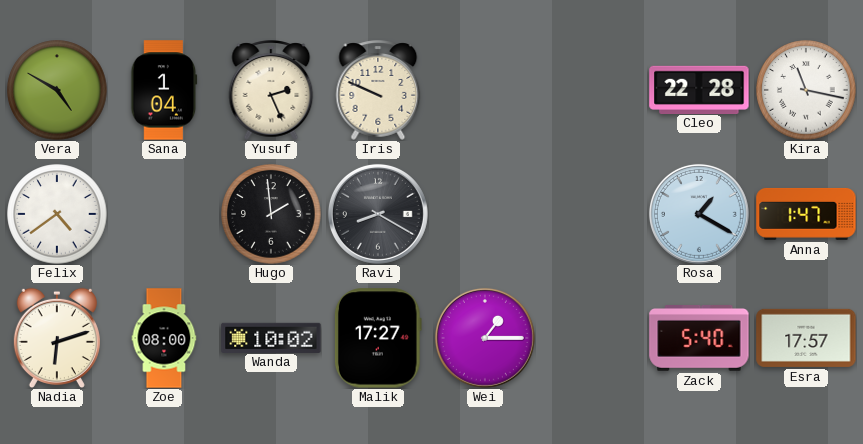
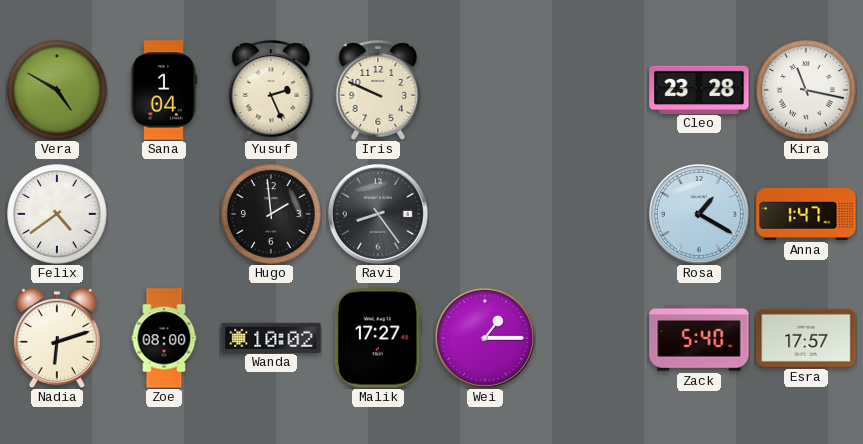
Cleo: 22:28 -> 23:28 (699, 89)
Ravi: 8:20 -> 8:24 (378, 214)
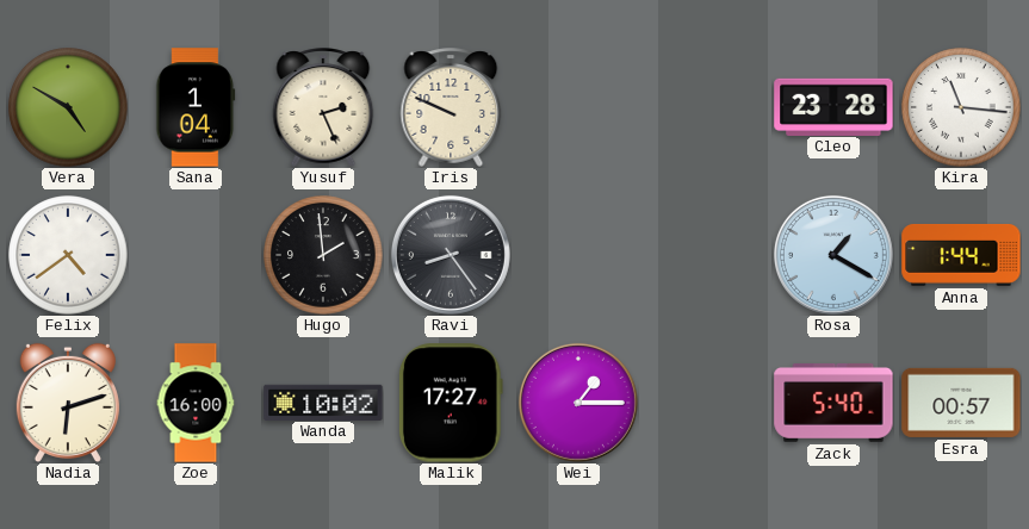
Kira: 11:17 -> 11:16 (961, 107)
Anna: 1:47 -> 1:44 (961, 255)
Zoe: 08:00 -> 16:00 (196, 403)
Esra: 17:57 -> 00:57 (961, 403)
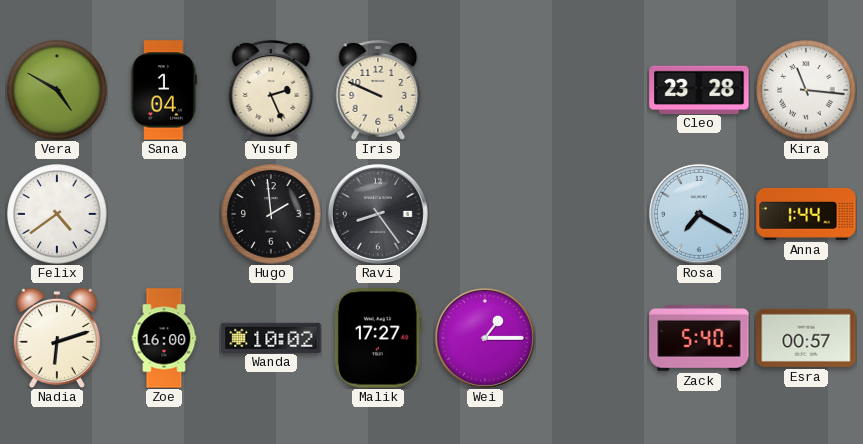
Rosa: 1:20 -> 7:20 (699, 214)
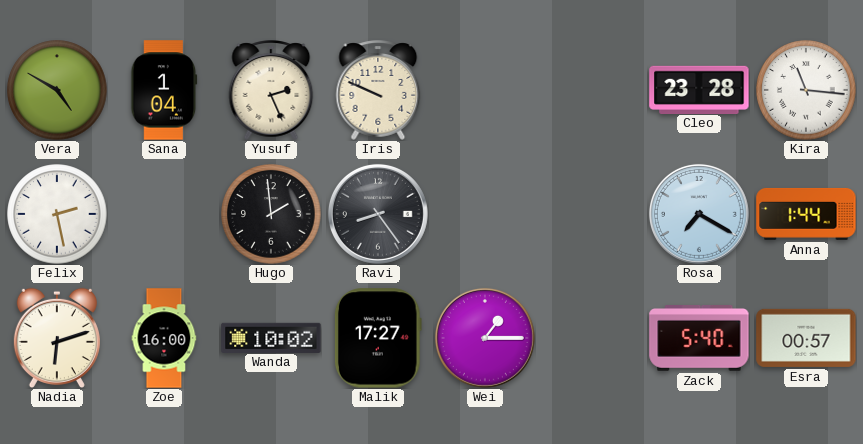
Felix: 4:39 -> 2:28 (57, 214)
